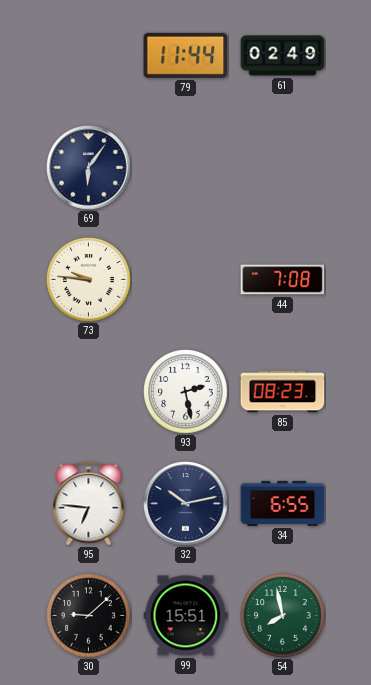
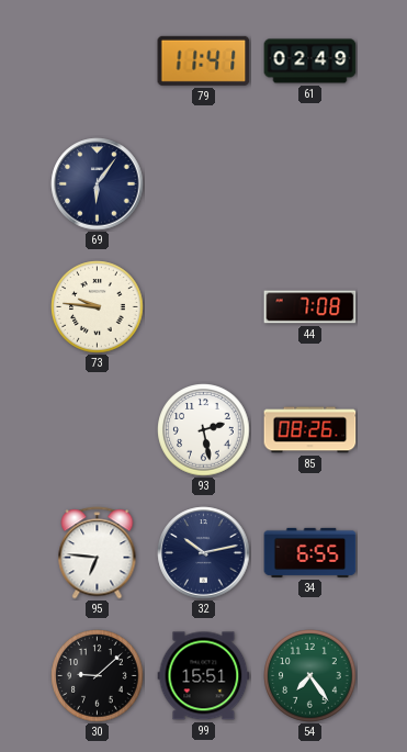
79: 11:44 -> 11:41 (204, 60)
85: 08:23 -> 08:26 (310, 430)
54: 7:58 -> 7:24 (310, 676)
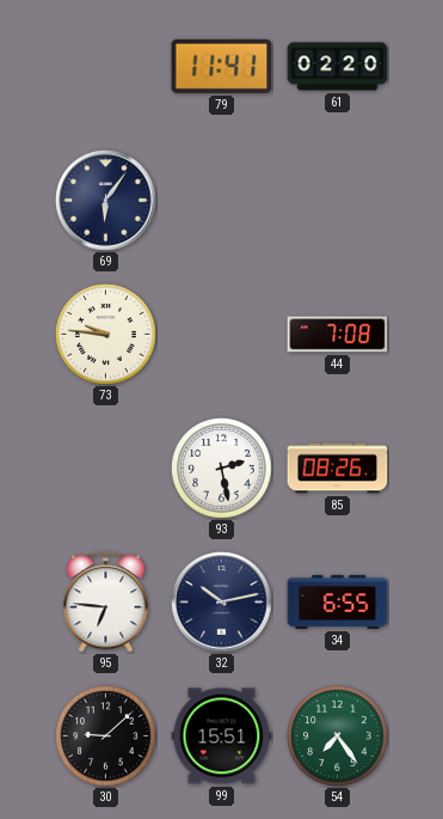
61: 02:49 -> 02:20 (338, 67)
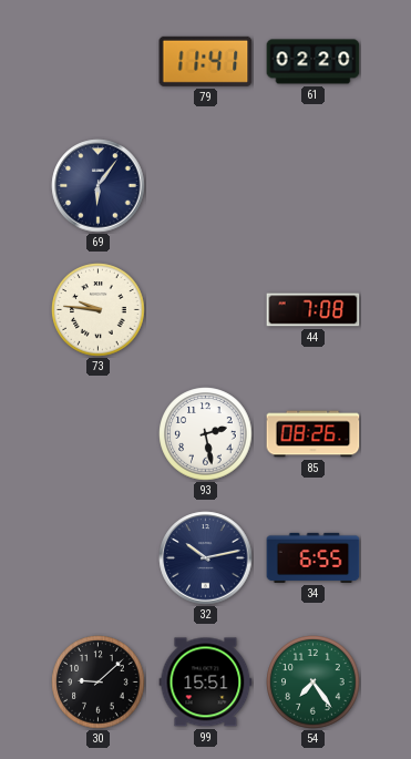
95: 6:46 -> none (106, 603)
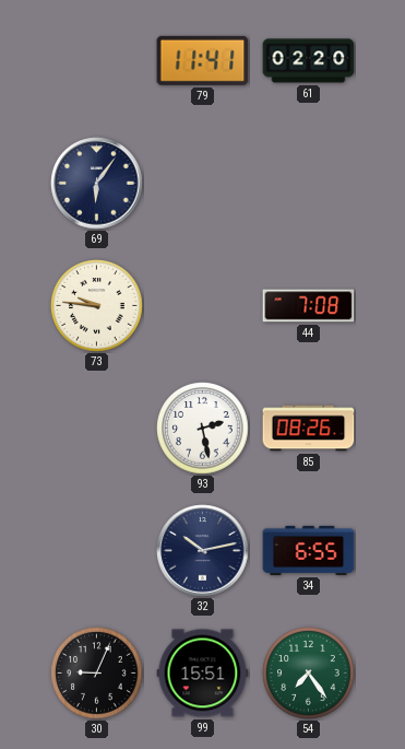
30: 9:08 -> 9:04 (97, 674)
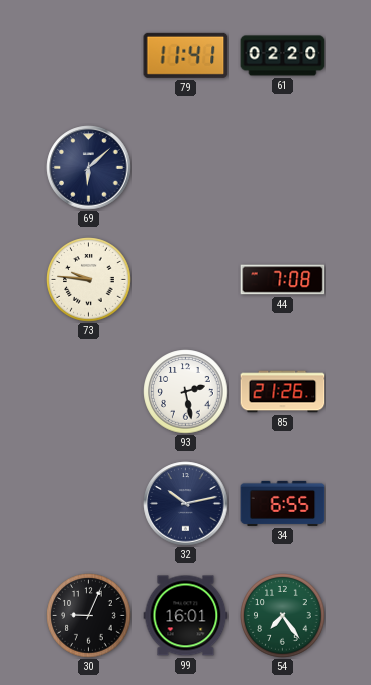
69: 6:06 -> 6:08 (89, 168)
85: 08:26 -> 21:26 (283, 392)
99: 15:51 -> 16:01 (186, 616)
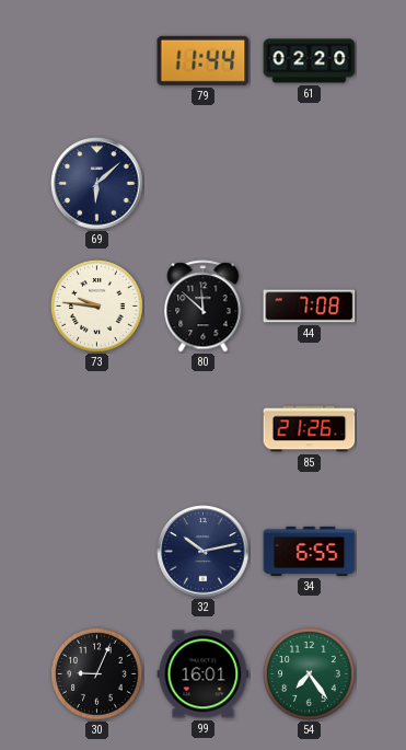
79: 11:41 -> 11:44 (204, 60)
80: none -> 11:52 (204, 307)
93: 2:28 -> none (186, 392)
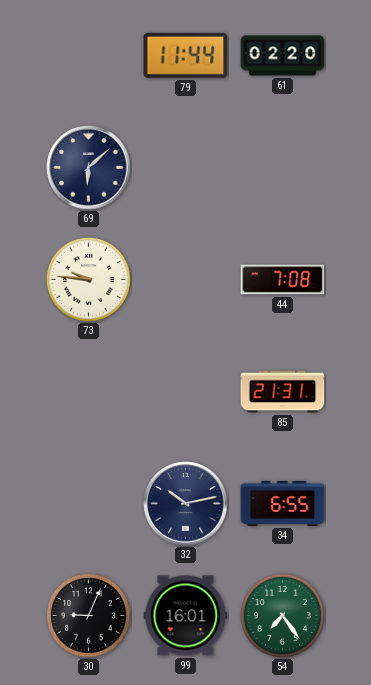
80: 11:52 -> none (204, 307)
85: 21:26 -> 21:31 (283, 392)
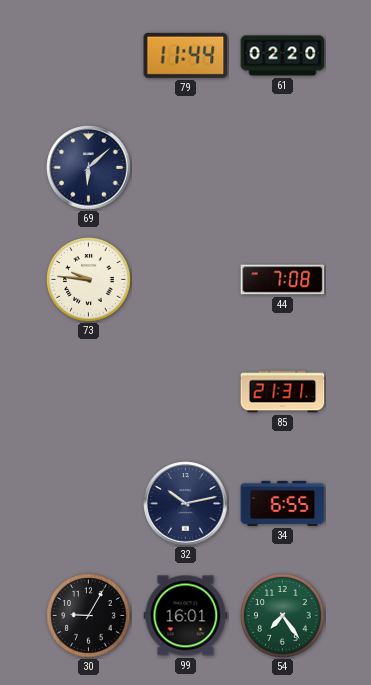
30: 9:04 -> 9:05 (89, 616)
